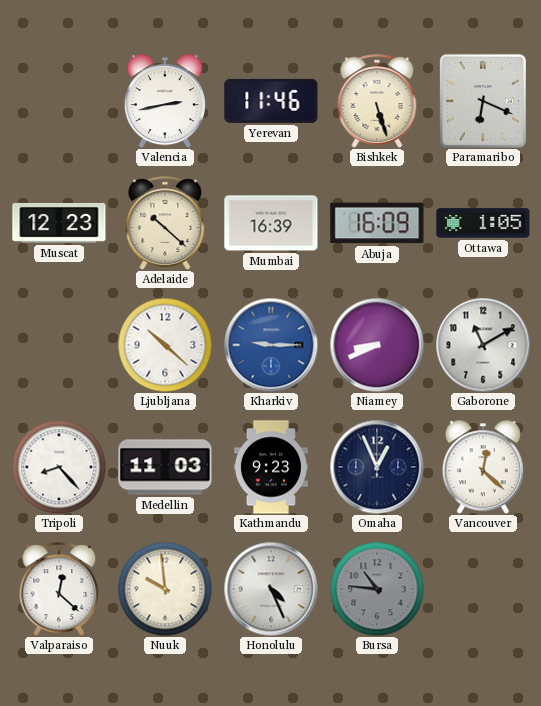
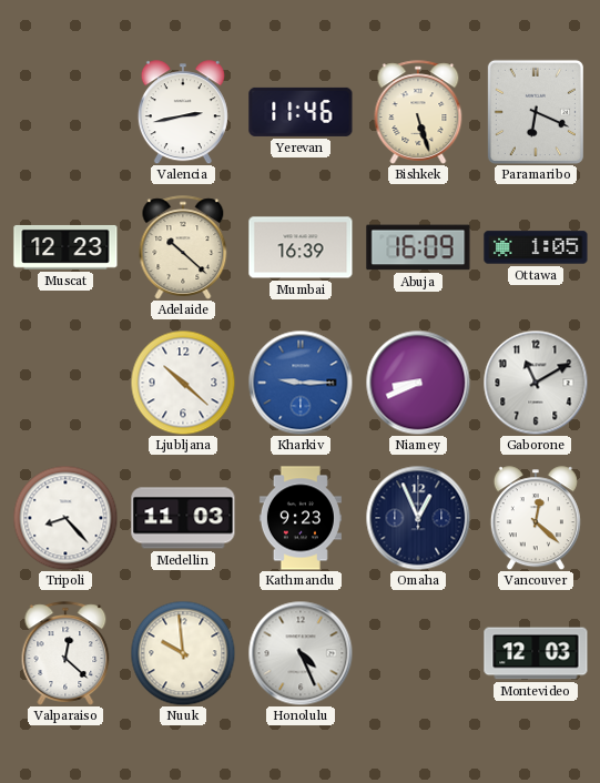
Bursa: 10:46 -> none (377, 589)
Montevideo: none -> 12:03 (536, 653)
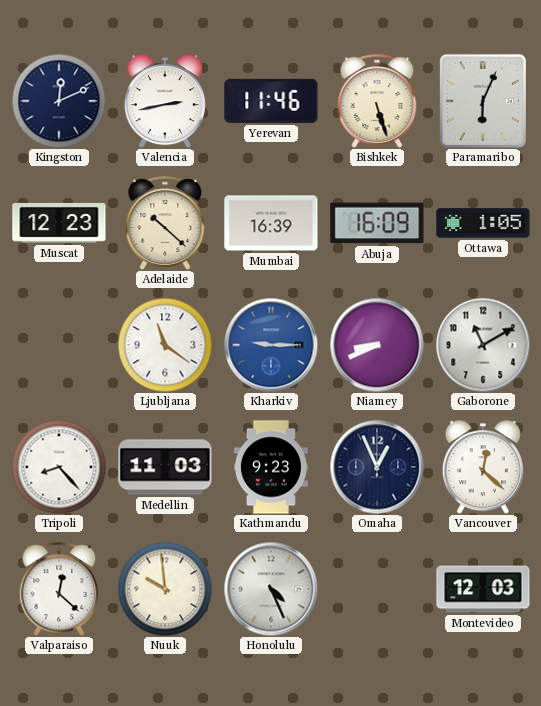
Kingston: none -> 12:11 (59, 101)
Paramaribo: 6:19 -> 6:04 (483, 101)
Ljubljana: 10:22 -> 11:21 (165, 345)
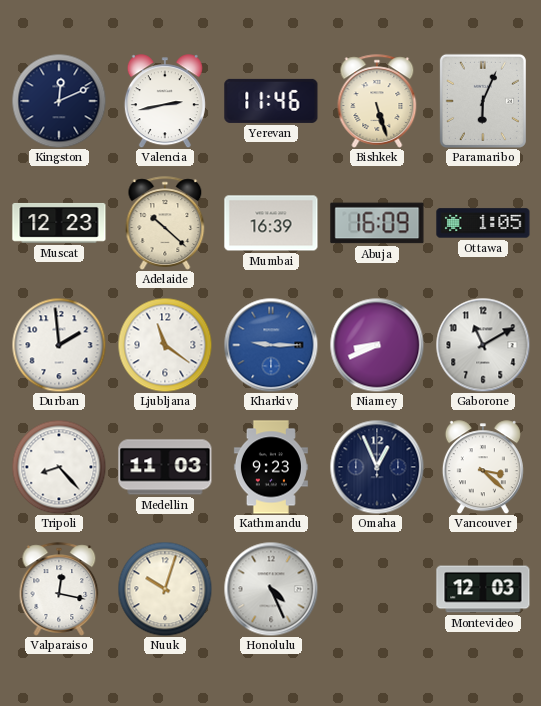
Durban: none -> 1:59 (59, 345)
Vancouver: 12:22 -> 3:22 (483, 467)
Valparaiso: 12:22 -> 12:17 (59, 589)
Nuuk: 9:59 -> 10:03 (165, 589)
